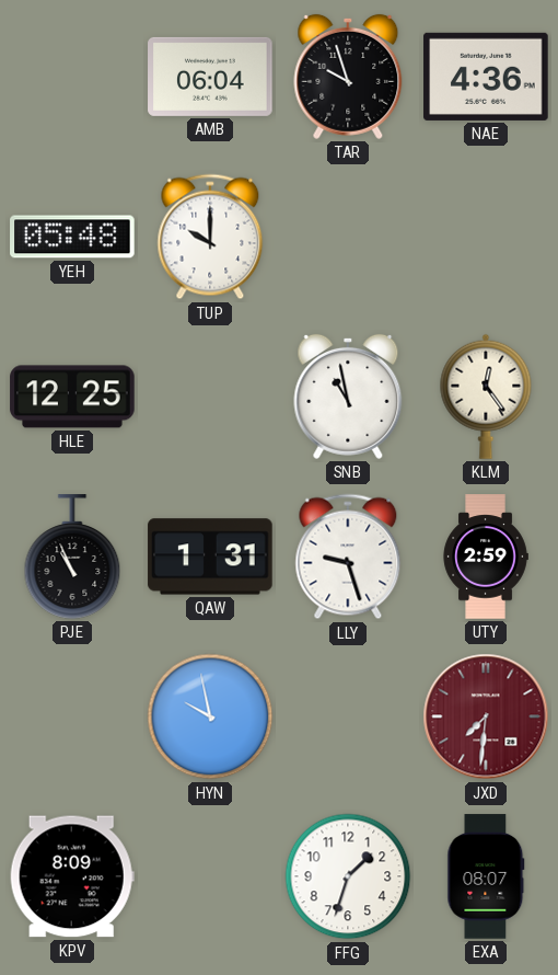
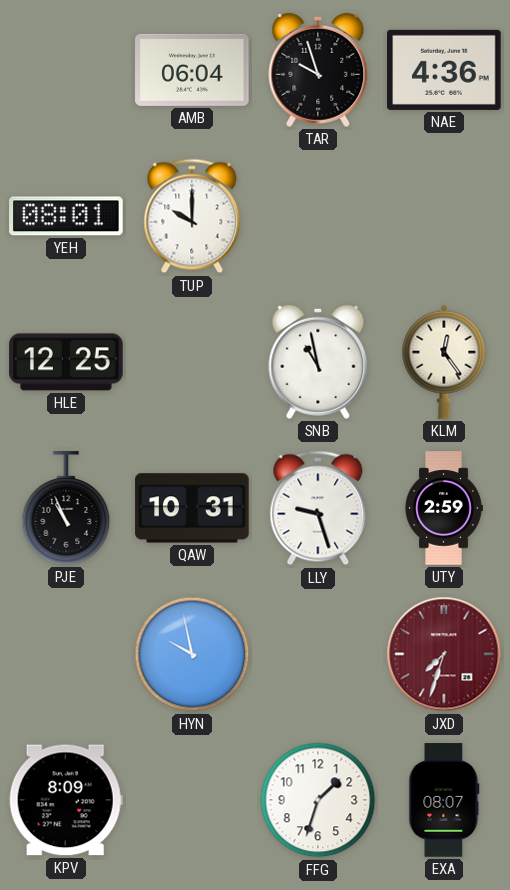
YEH: 05:48 -> 08:01 (66, 216)
QAW: 1:31 -> 10:31 (192, 508)
JXD: 7:31 -> 7:33 (444, 654)
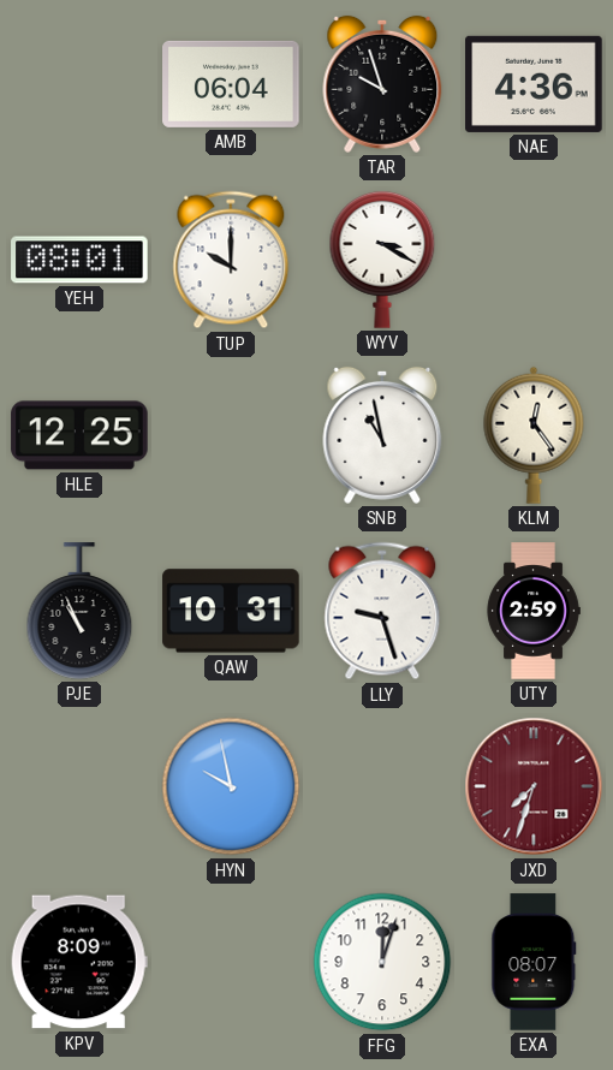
WYV: none -> 3:20 (382, 260)
FFG: 1:33 -> 12:03 (382, 962)
